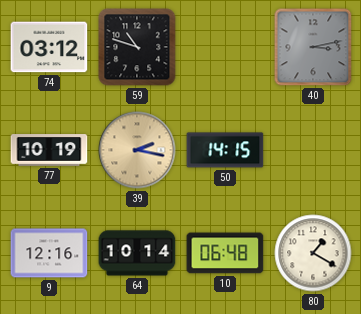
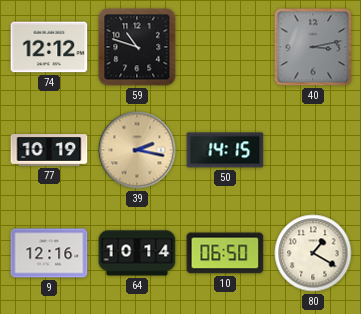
74: 03:12 -> 12:12 (49, 47)
10: 06:48 -> 06:50 (225, 253)
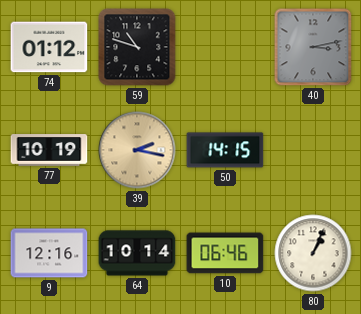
74: 12:12 -> 01:12 (49, 47)
10: 06:50 -> 06:46 (225, 253)
80: 1:20 -> 1:04 (313, 253)
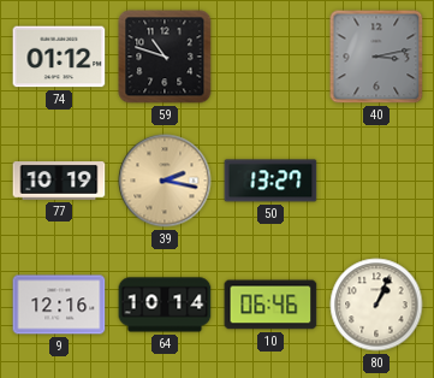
50: 14:15 -> 13:27 (270, 181)
